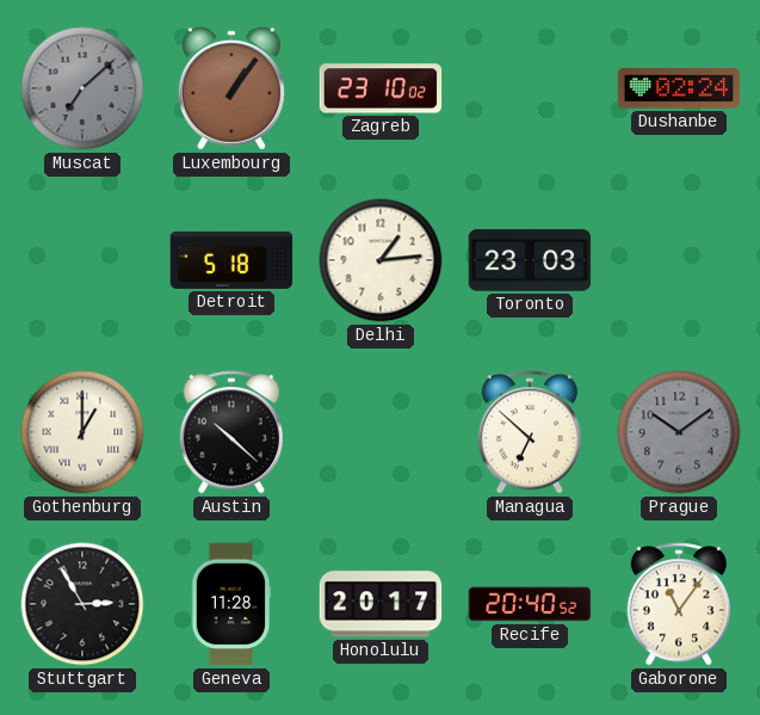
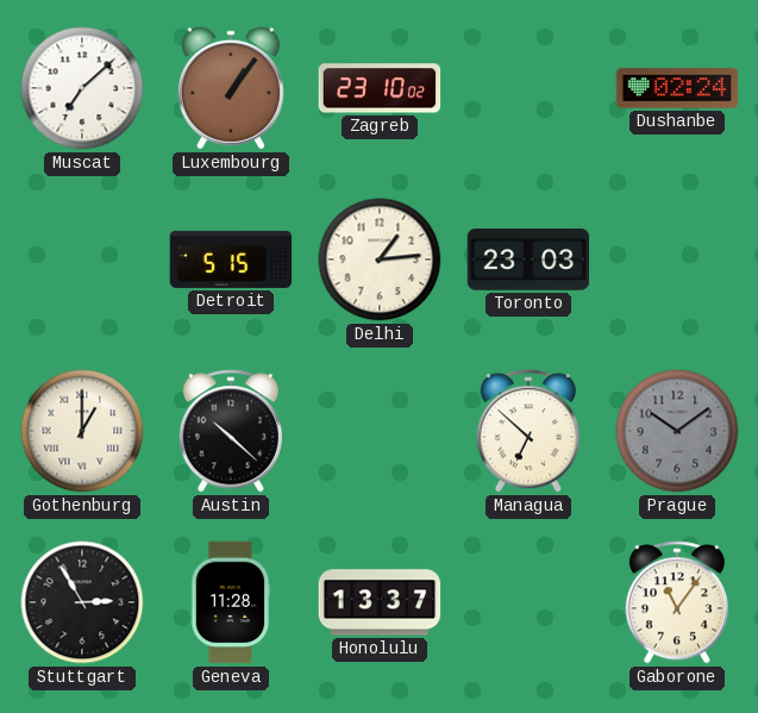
Muscat dial: grey -> white (82, 88)
Detroit: 5:18 -> 5:15 (231, 259)
Honolulu: 20:17 -> 13:37 (380, 602)
Recife: 20:40 -> none (530, 604)
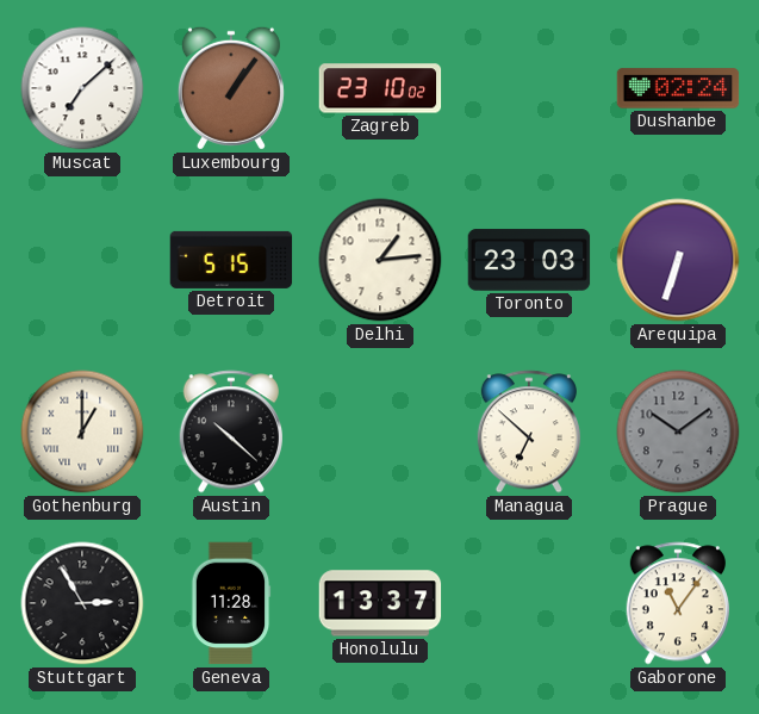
Arequipa: none -> 6:33 (678, 260)
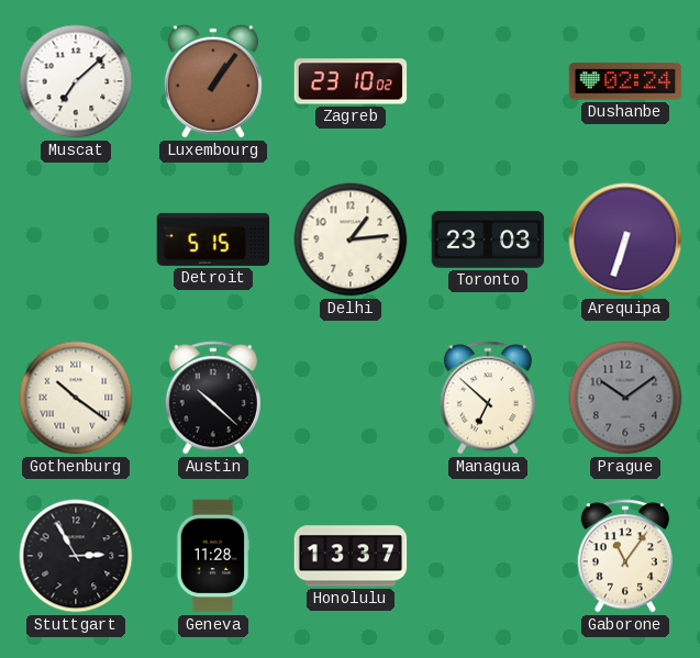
Gothenburg: 1:00 -> 10:21 (76, 398)
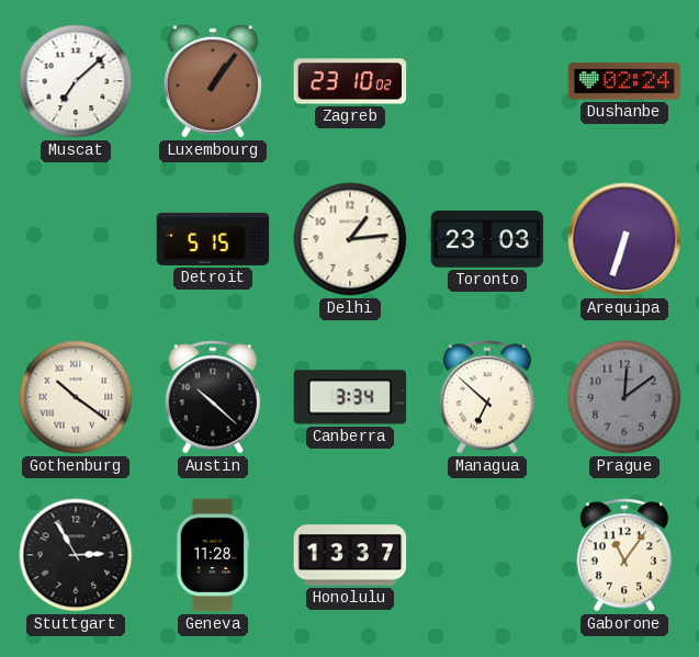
Canberra: none -> 3:34 (350, 397)
Prague: 10:09 -> 12:09 (624, 397)
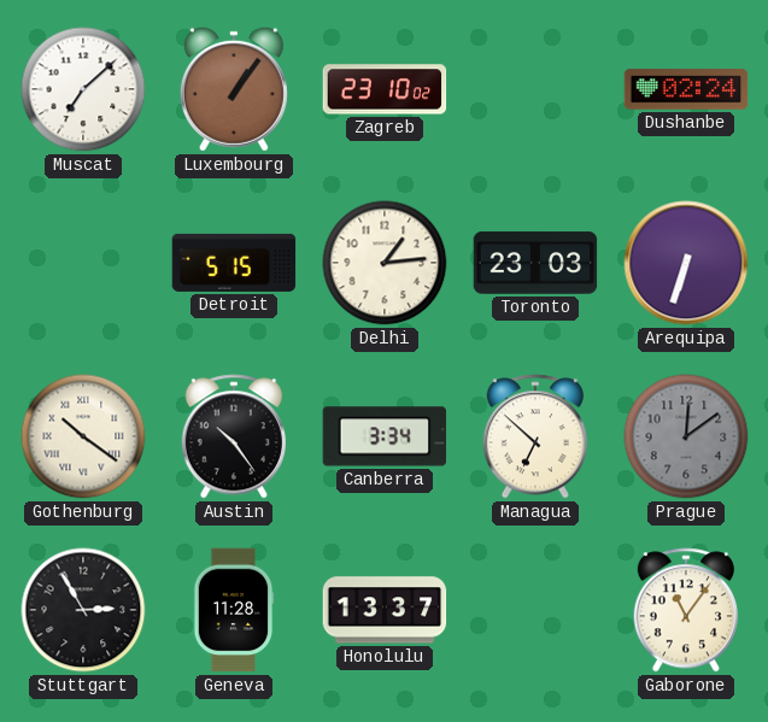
Austin: 10:22 -> 10:24 (233, 436)
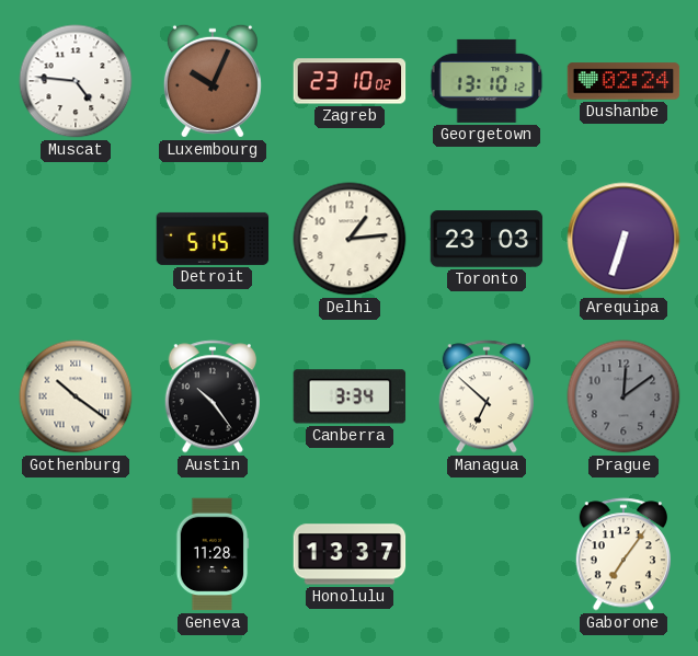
Muscat: 7:08 -> 4:46 (76, 81)
Luxembourg: 1:06 -> 10:04 (213, 81)
Georgetown: none -> 13:10 (487, 81)
Stuttgart: 2:55 -> none (83, 610)
Gaborone: 11:06 -> 7:06 (622, 554)
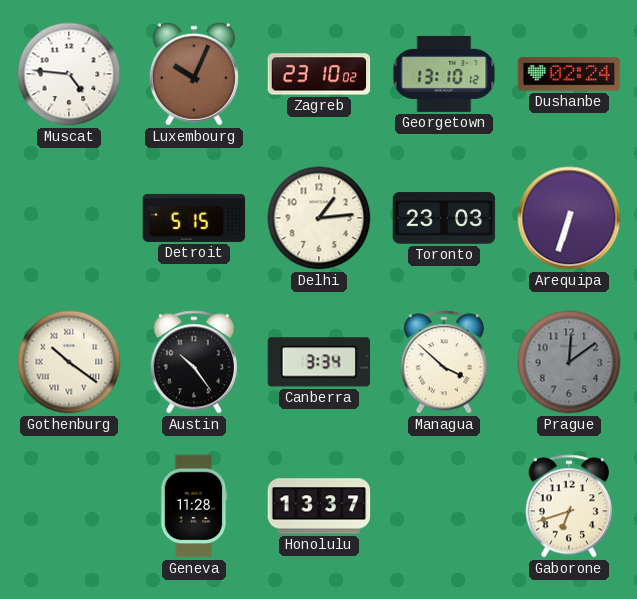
Managua: 6:52 -> 3:52 (443, 362)
Gaborone: 7:06 -> 6:42 (568, 506)
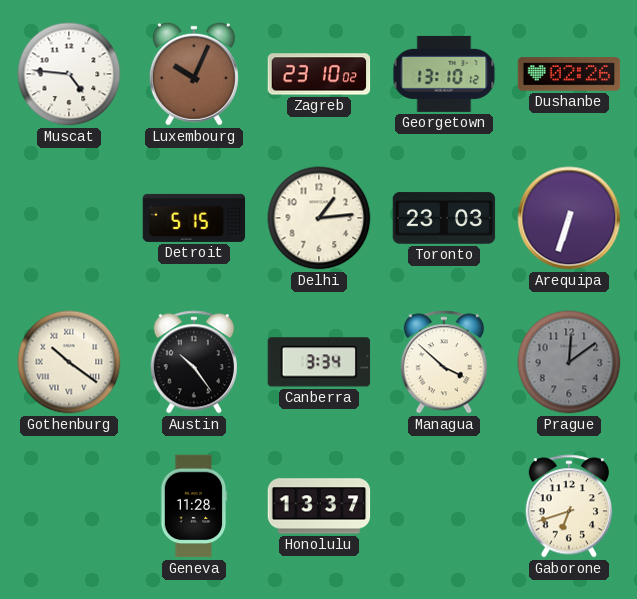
Dushanbe: 02:24 -> 02:26 (569, 74)
